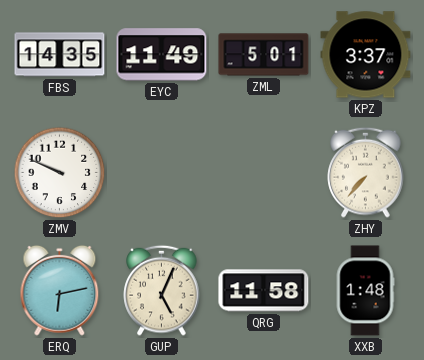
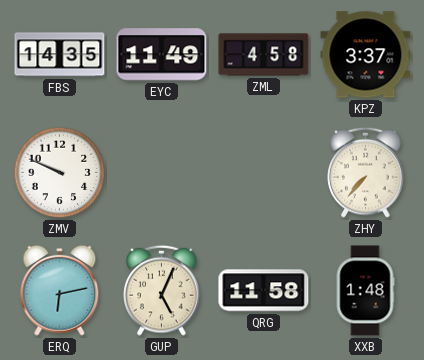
ZML: 5:01 -> 4:58 (264, 55)
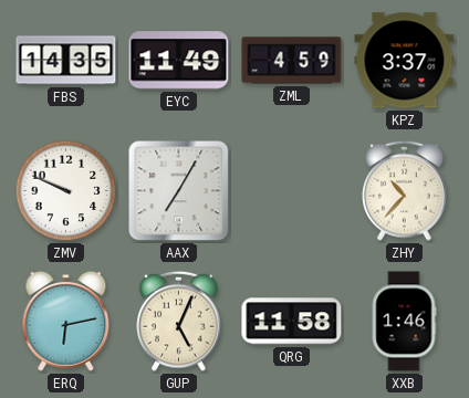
ZML: 4:58 -> 4:59 (292, 61)
AAX: none -> 7:05 (179, 191)
ZHY: 7:37 -> 10:37 (405, 190)
XXB: 1:48 -> 1:46 (404, 322)
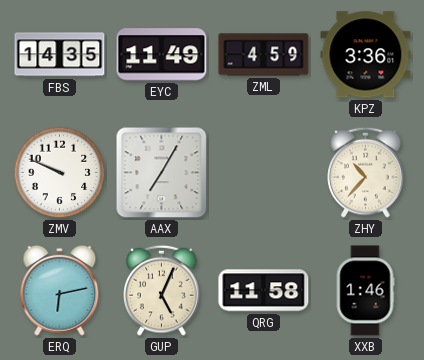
KPZ: 3:37 -> 3:36 (366, 55)
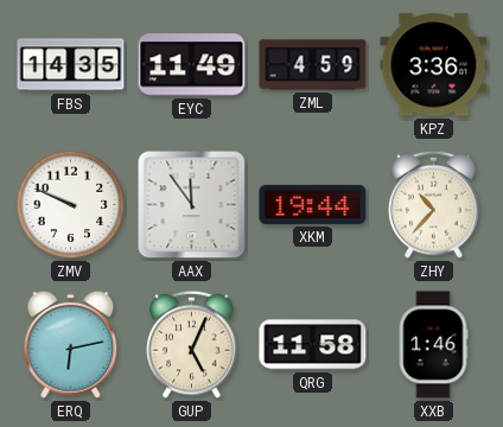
AAX: 7:05 -> 11:54 (192, 205)
XKM: none -> 19:44 (313, 204)
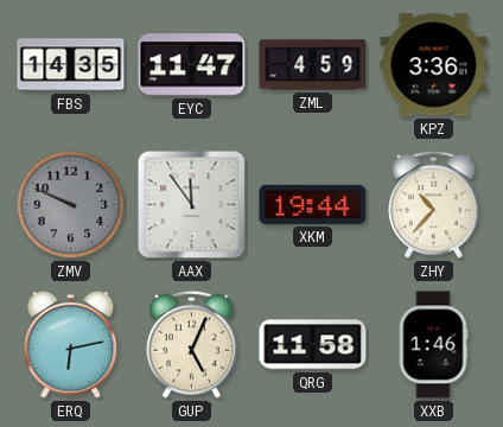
EYC: 11:49 -> 11:47 (192, 65)
ZMV dial: white -> grey (71, 205)
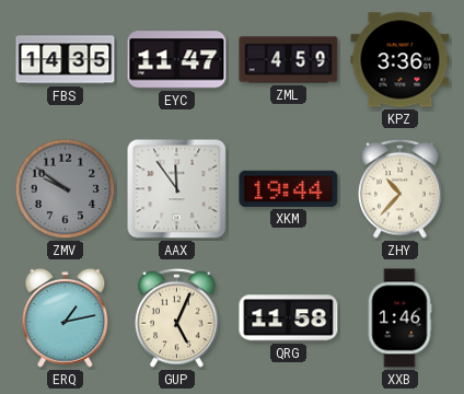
ZMV: 9:49 -> 9:51 (66, 189)
ERQ: 6:13 -> 1:13 (66, 317)
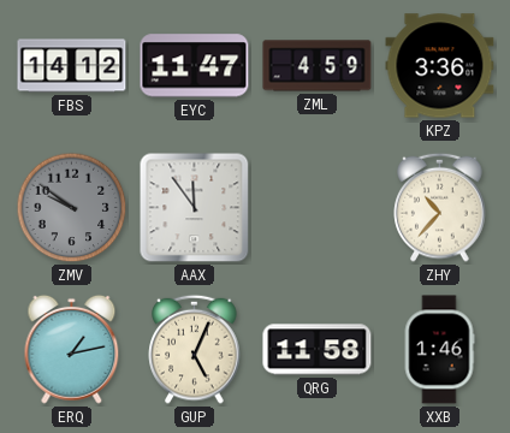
FBS: 14:35 -> 14:12 (72, 66)
XKM: 19:44 -> none (289, 188)
